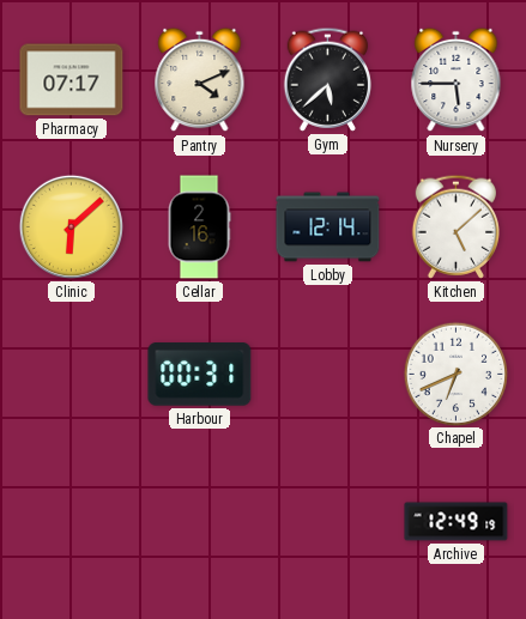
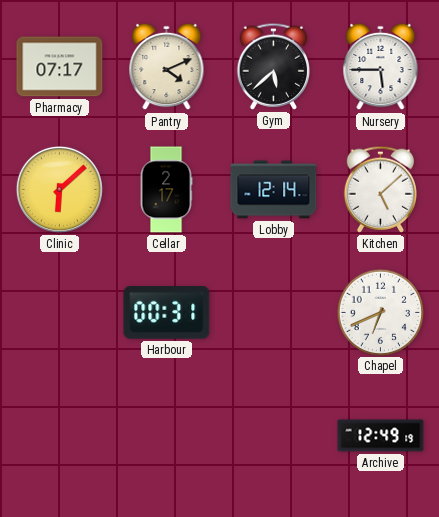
Cellar: 2:16 -> 2:17 (166, 190)
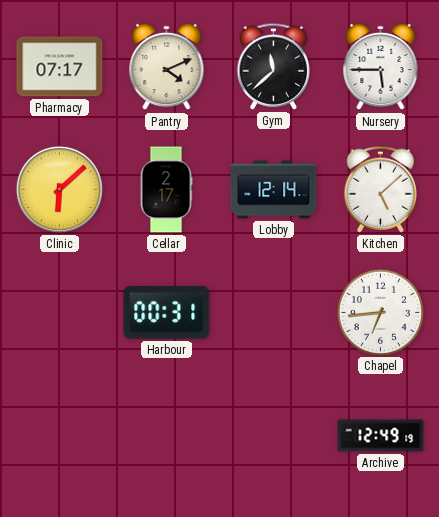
Gym: 5:38 -> 11:38 (274, 66)
Chapel: 6:41 -> 6:44 (380, 312)
